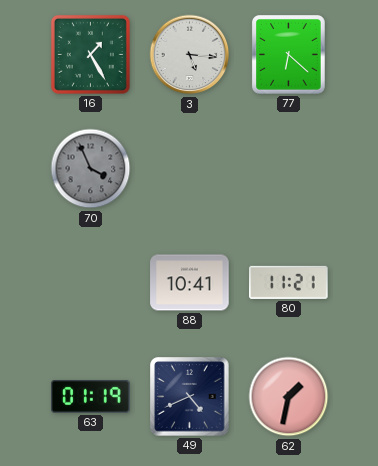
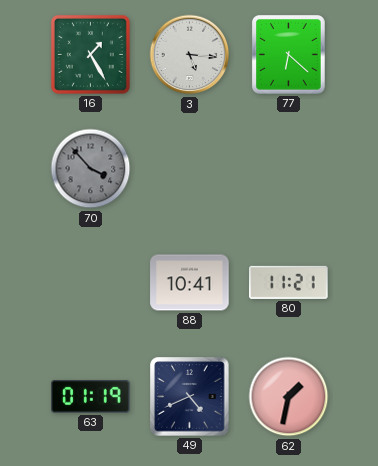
70: 3:56 -> 3:53 (91, 169)
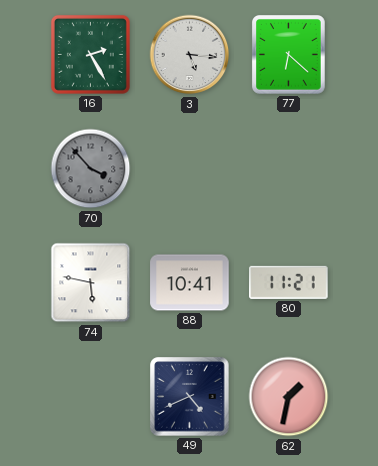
16: 1:25 -> 2:25 (90, 54)
74: none -> 5:47 (91, 283)
63: 01:19 -> none (91, 397)
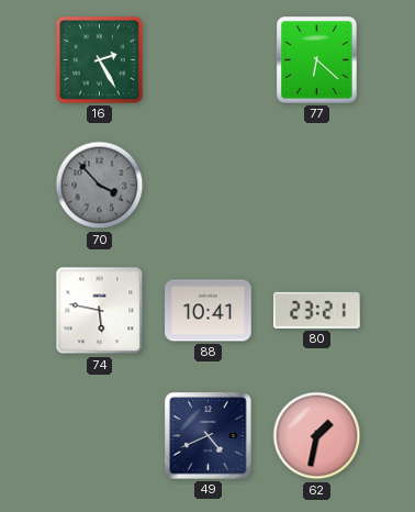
3: 5:16 -> none (190, 55)
80: 11:21 -> 23:21 (317, 310)
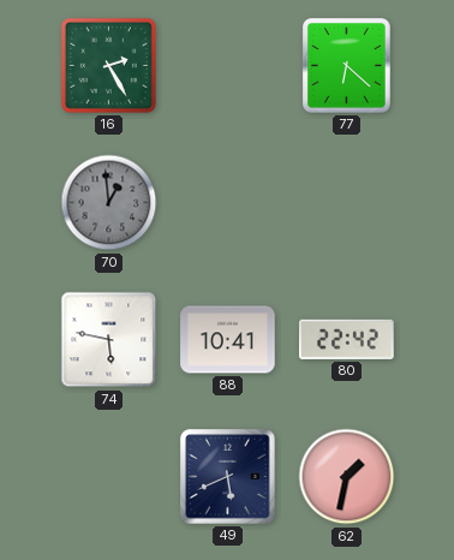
70: 3:53 -> 12:59 (109, 203)
80: 23:21 -> 22:42 (347, 339)
49: 4:41 -> 5:41 (228, 477)
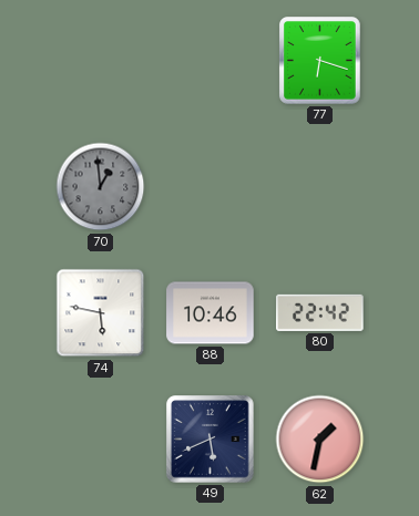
16: 2:25 -> none (108, 65)
77: 6:22 -> 6:18 (320, 61)
88: 10:41 -> 10:46 (211, 313)
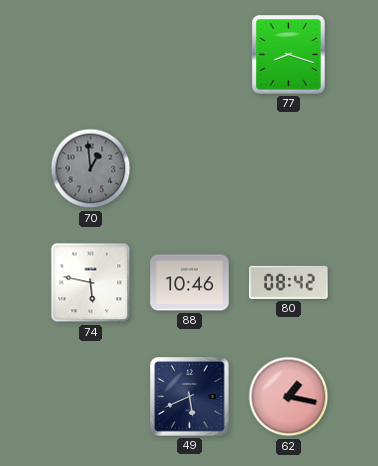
77: 6:18 -> 8:18 (289, 55)
80: 22:42 -> 08:42 (289, 282)
62: 1:32 -> 1:17 (289, 397)
